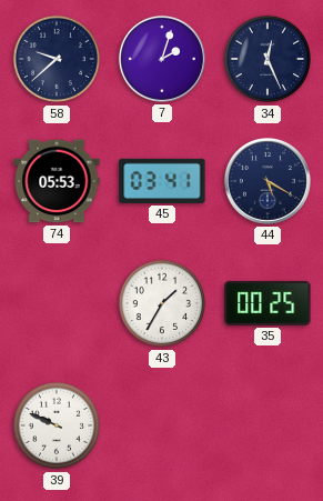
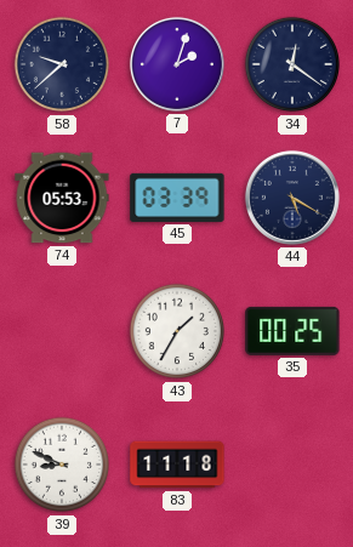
34: 12:26 -> 12:21 (292, 64)
45: 03:41 -> 03:39 (177, 198)
39: 9:49 -> 8:49 (62, 465)
83: none -> 11:18 (177, 465)
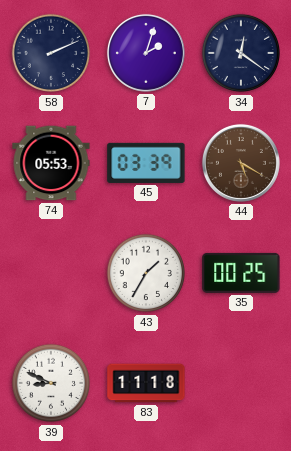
58: 9:38 -> 2:11 (51, 53)
44 dial: navy -> brown (241, 163)
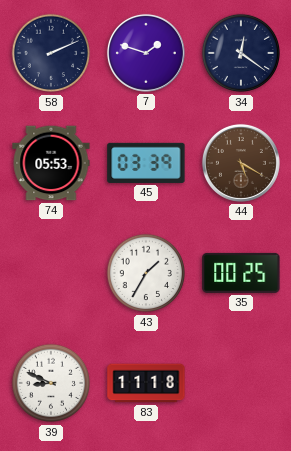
7: 2:03 -> 1:48 (146, 53)
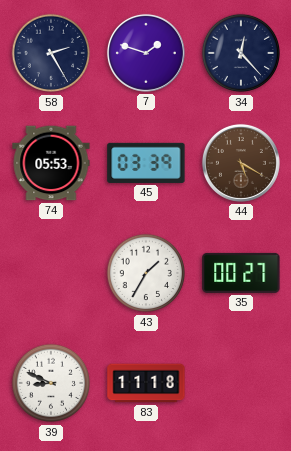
58: 2:11 -> 2:25 (51, 53)
34: 12:21 -> 12:23 (241, 53)
35: 00:25 -> 00:27 (241, 273)
